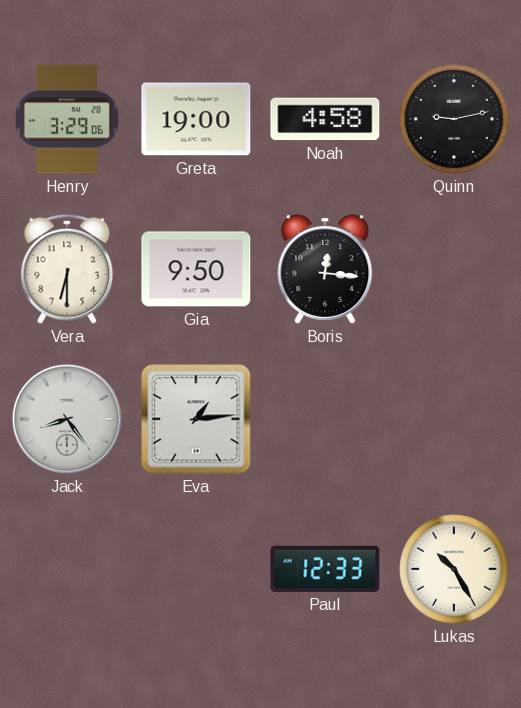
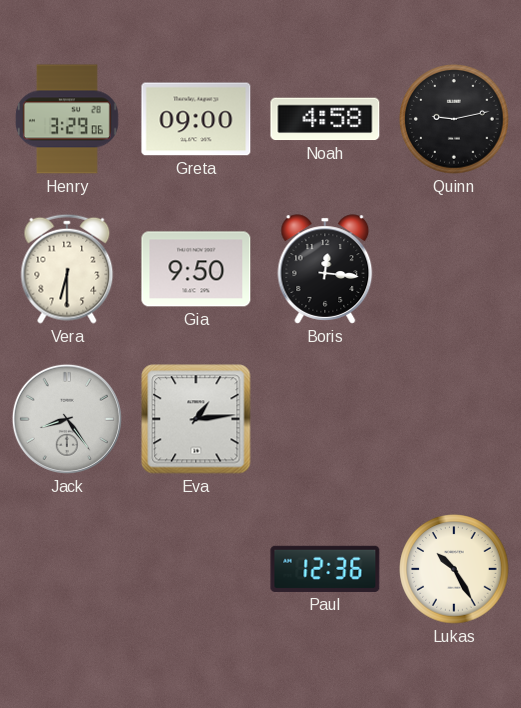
Greta: 19:00 -> 09:00 (196, 119)
Paul: 12:33 -> 12:36 (325, 569)
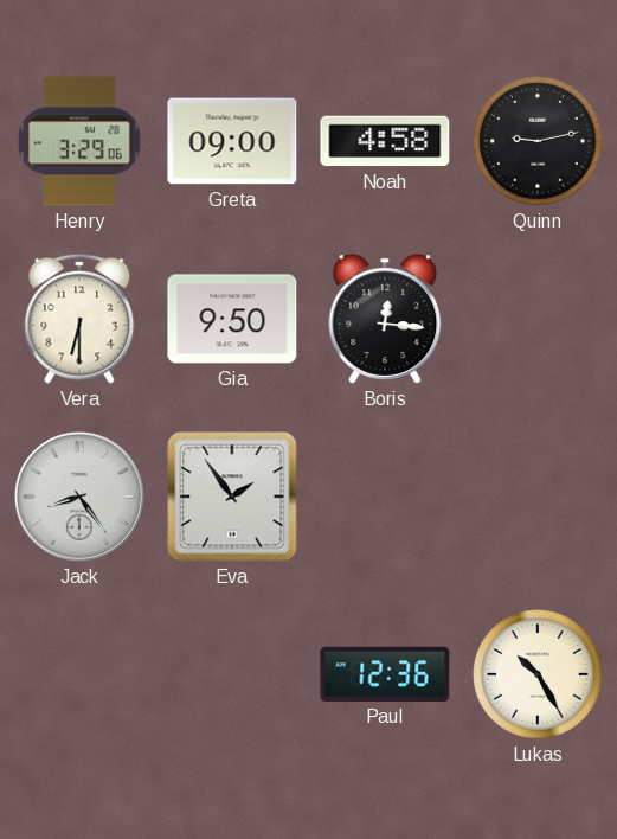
Eva: 1:14 -> 1:54 (232, 497)
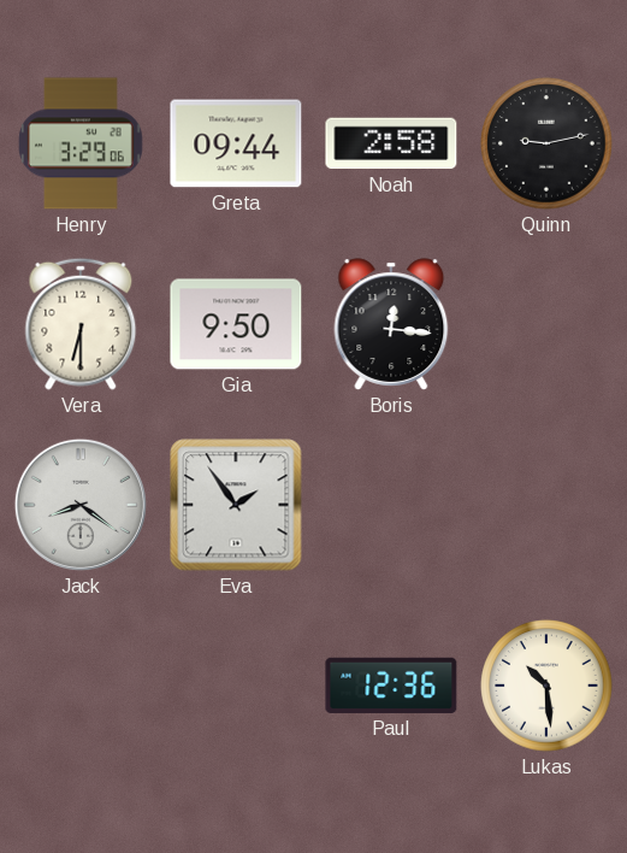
Greta: 09:00 -> 09:44 (236, 143)
Noah: 4:58 -> 2:58 (391, 143)
Jack: 8:24 -> 8:21 (81, 505)
Lukas: 10:25 -> 10:29 (546, 686)
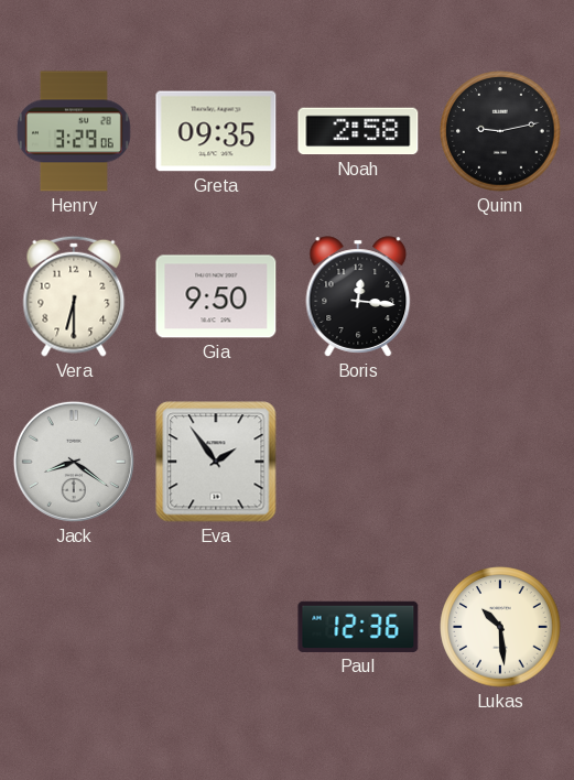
Greta: 09:44 -> 09:35 (216, 131)
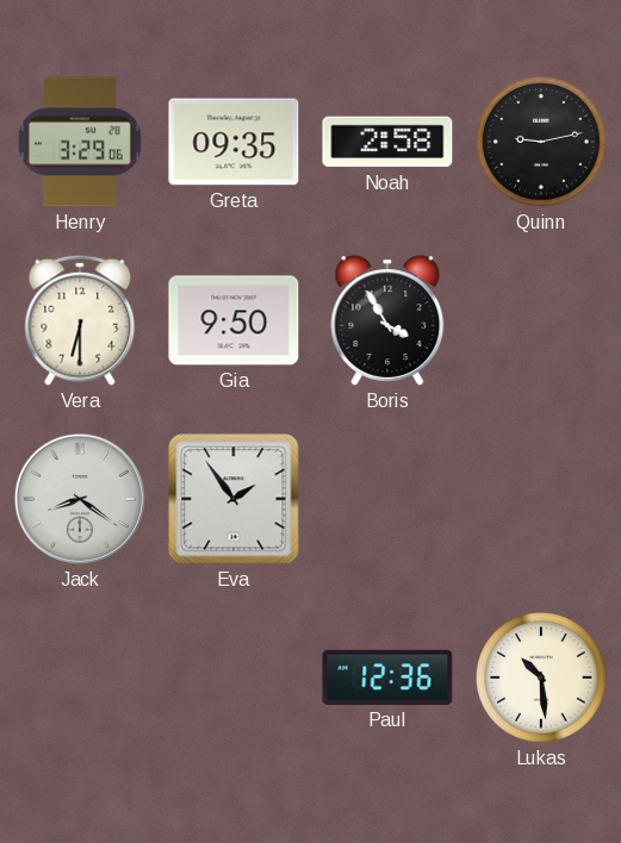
Boris: 12:16 -> 3:55 (387, 320)
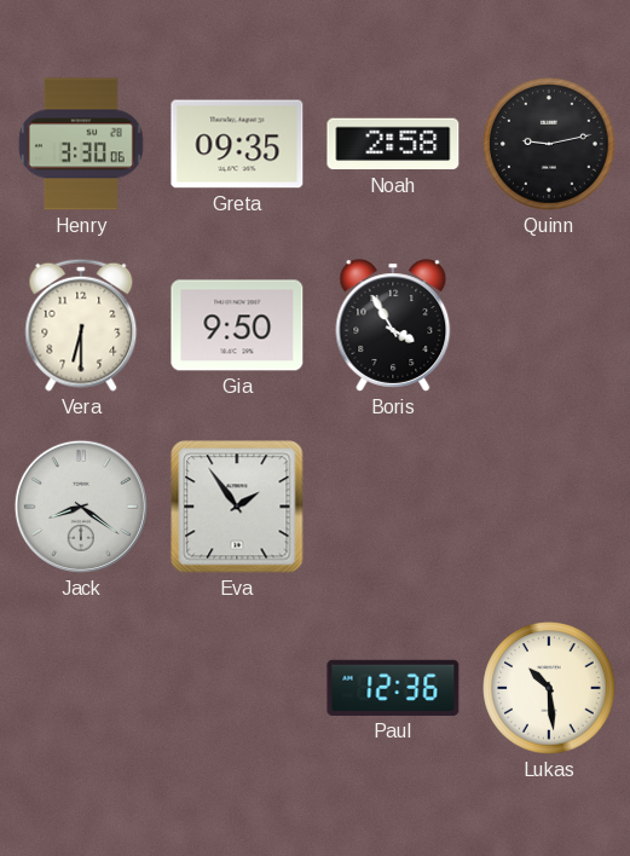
Henry: 3:29 -> 3:30 (81, 144)
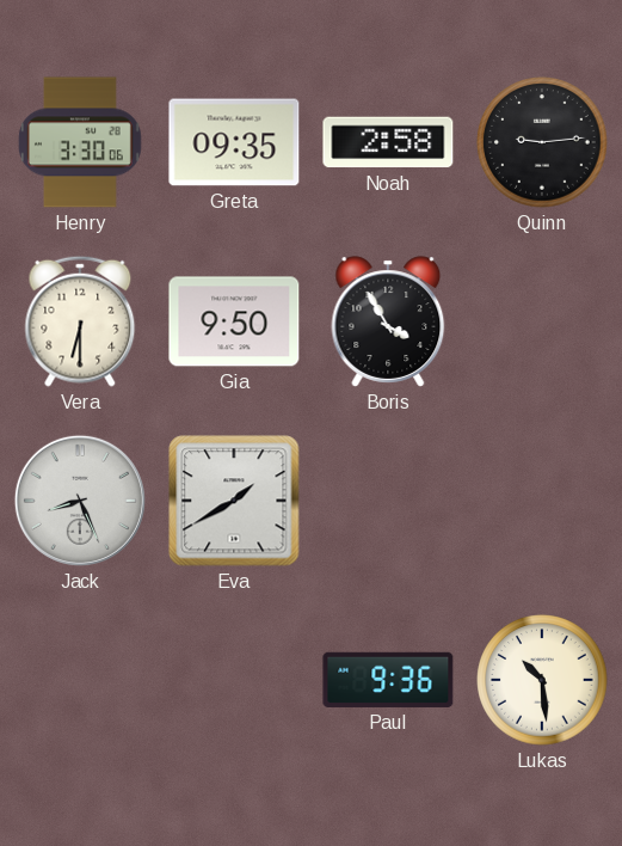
Quinn: 9:13 -> 9:14 (542, 142)
Jack: 8:21 -> 8:26 (80, 501)
Eva: 1:54 -> 1:40 (234, 501)
Paul: 12:36 -> 9:36 (388, 680)
